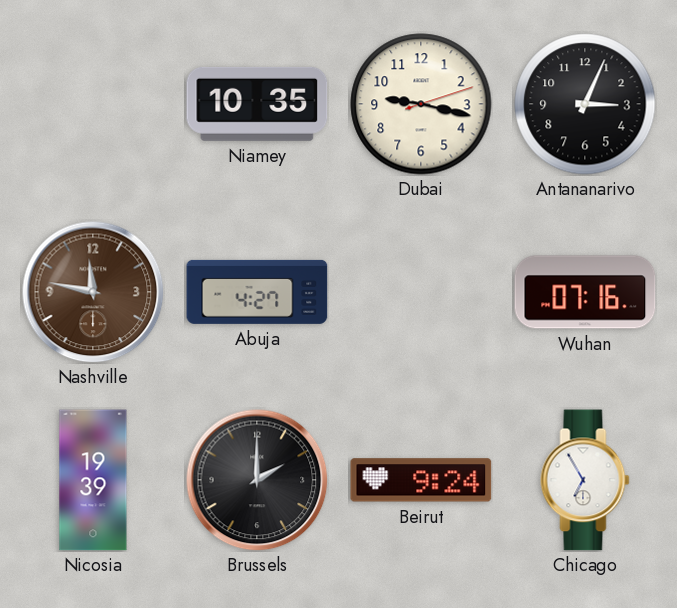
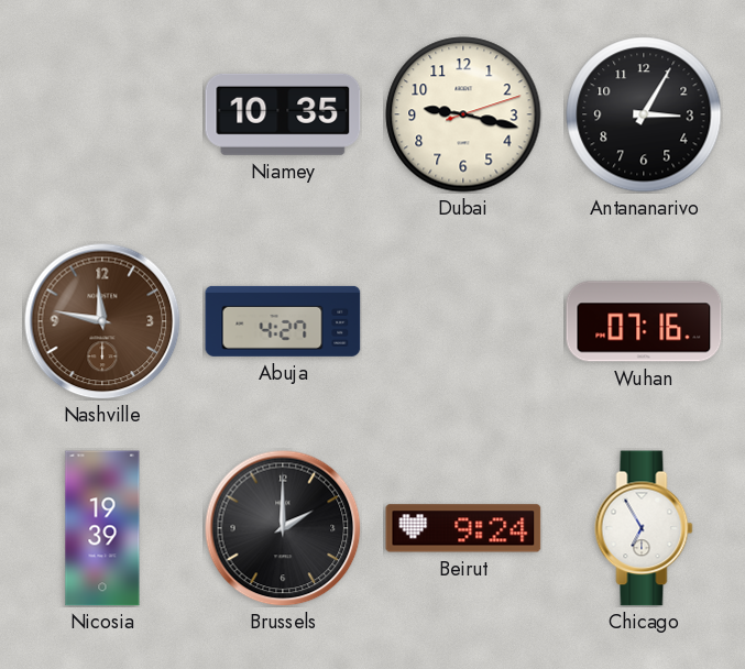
Antananarivo: 3:04 -> 3:05 (644, 114)
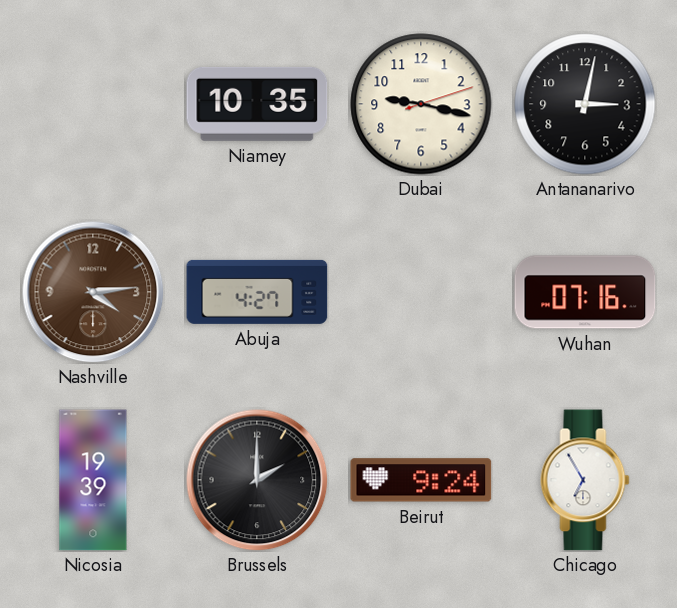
Antananarivo: 3:05 -> 3:02 (585, 104)
Nashville: 11:47 -> 4:14 (93, 292)
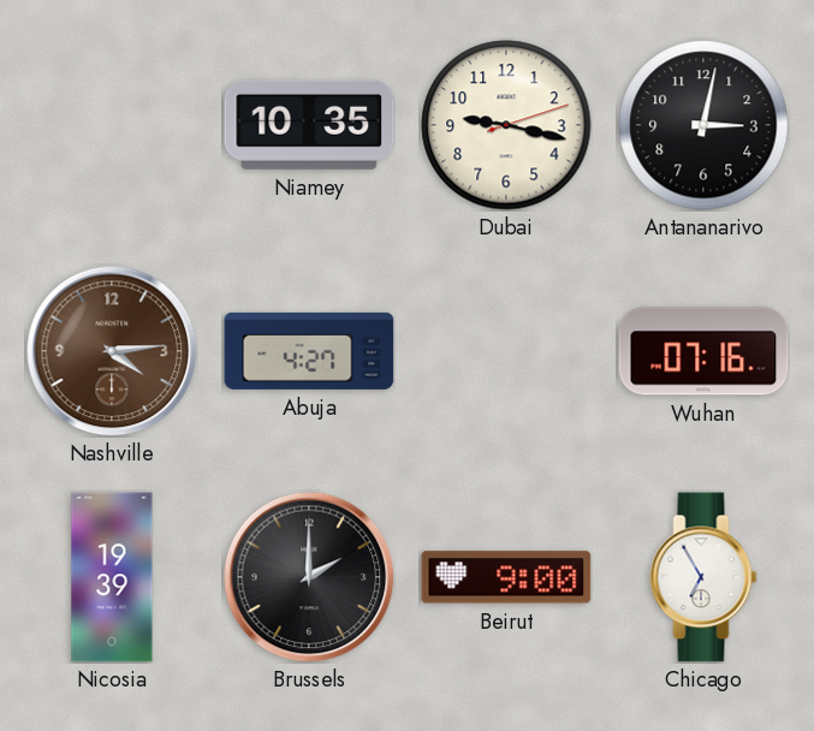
Beirut: 9:24 -> 9:00 (506, 577)
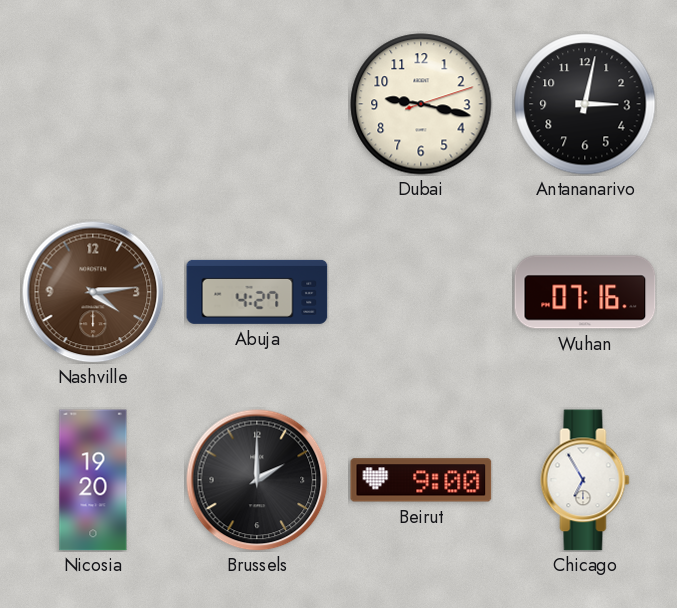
Niamey: 10:35 -> none (309, 125)
Nicosia: 19:39 -> 19:20 (93, 480)
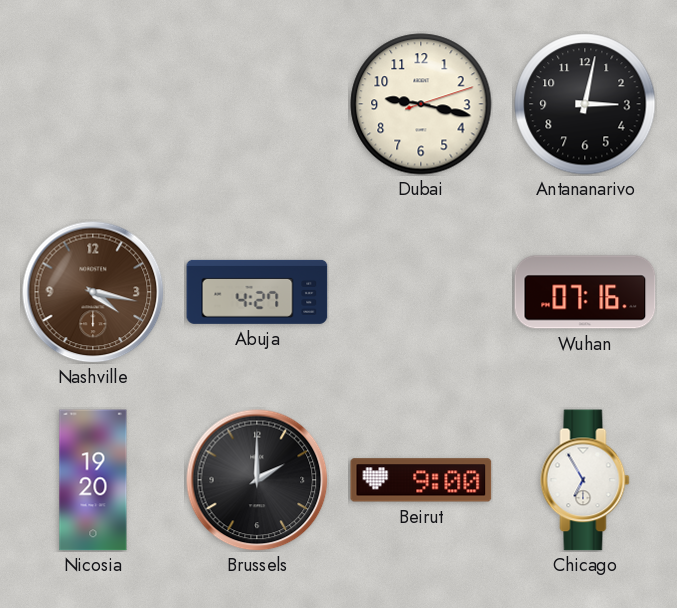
Nashville: 4:14 -> 4:17 (93, 292)
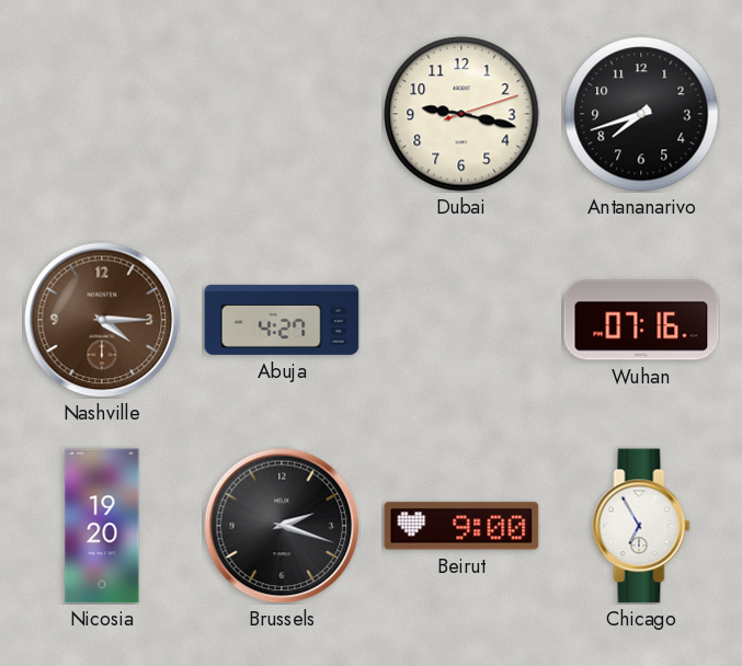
Antananarivo: 3:02 -> 7:42 (641, 114)
Nashville: 4:17 -> 4:15 (102, 320)
Brussels: 2:00 -> 2:18 (282, 526)
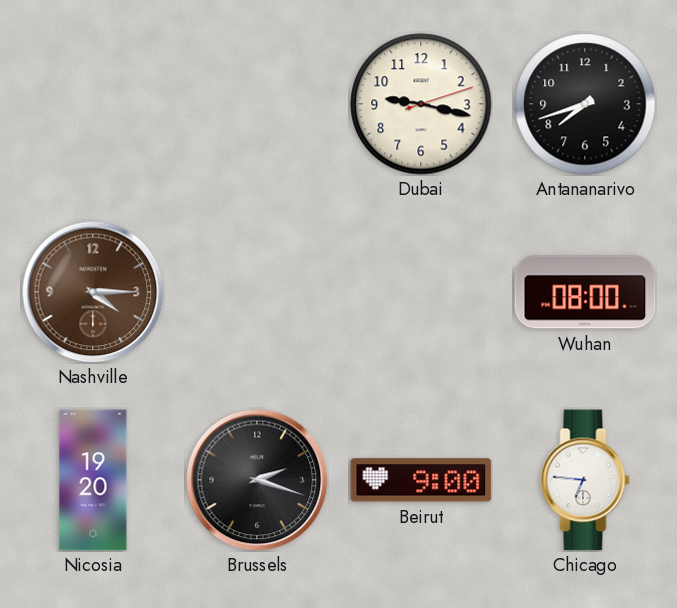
Abuja: 4:27 -> none (282, 320)
Wuhan: 07:16 -> 08:00 (585, 292)
Chicago: 6:55 -> 6:46 (585, 480)
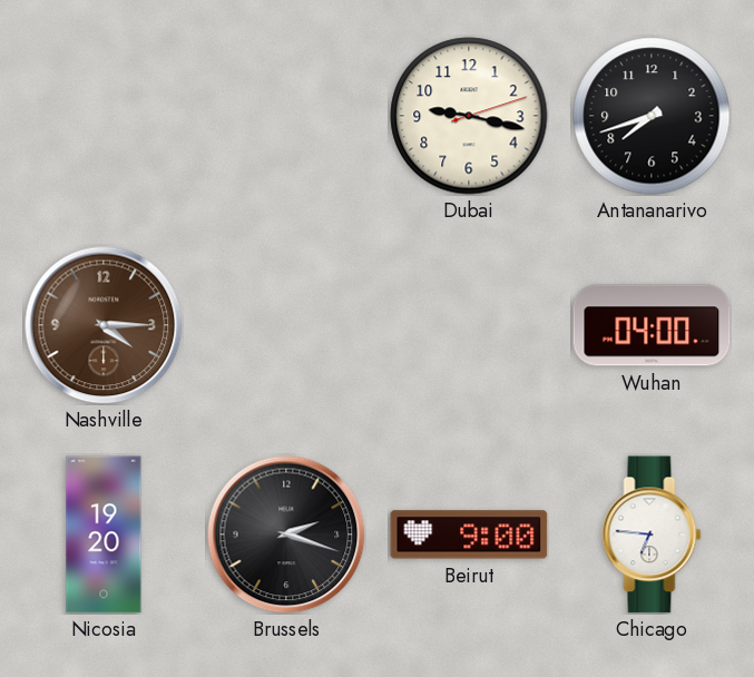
Wuhan: 08:00 -> 04:00 (652, 325)
